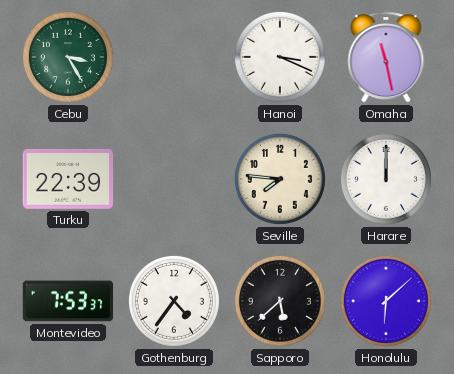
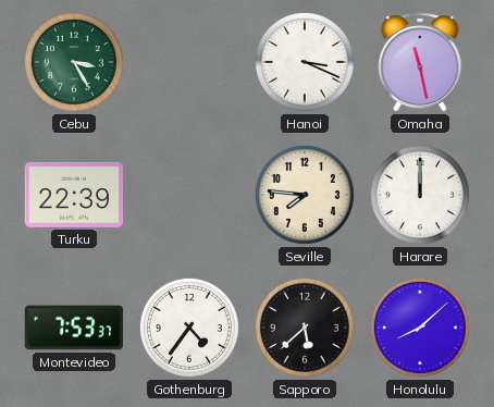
Honolulu: 6:08 -> 8:08 (420, 328)
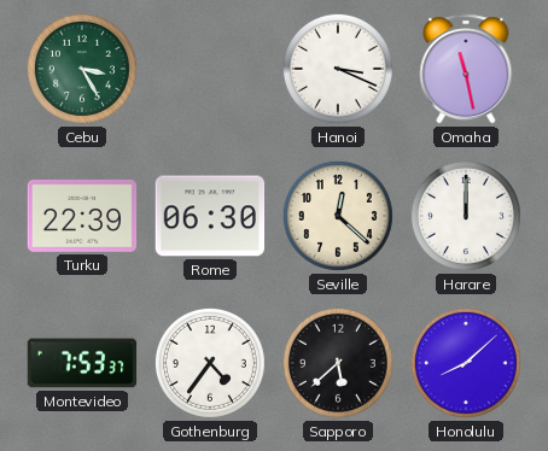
Rome: none -> 06:30 (210, 216)
Seville: 7:46 -> 12:22 (338, 216)
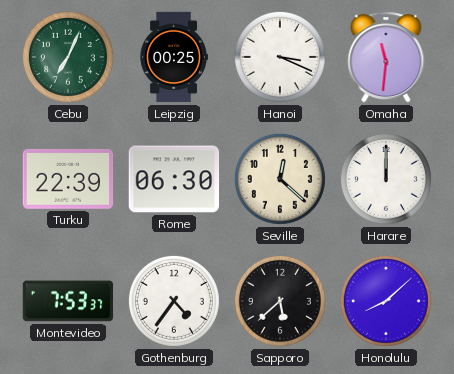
Cebu: 3:25 -> 7:04 (68, 57)
Leipzig: none -> 00:25 (174, 57)
Omaha: 11:28 -> 11:31 (386, 57)
